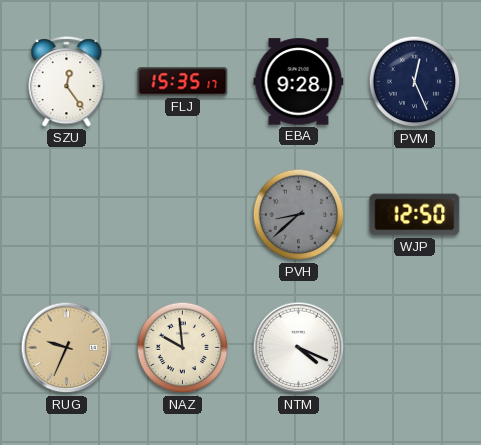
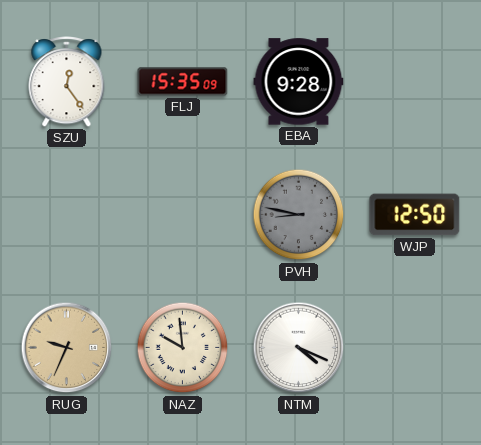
FLJ: 15:35:17 -> 15:35:09 (183, 82)
PVM: 12:26 -> none (415, 82)
PVH: 8:38 -> 8:47 (299, 215)
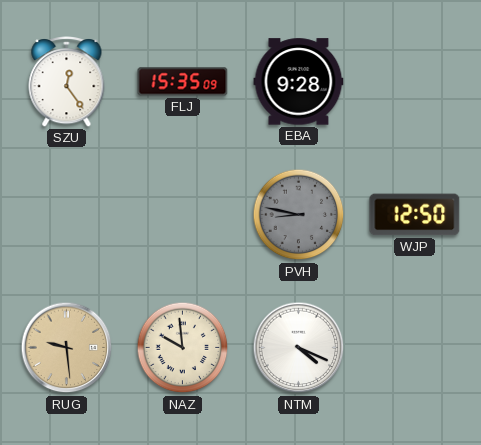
RUG: 9:34 -> 9:29 (67, 348)
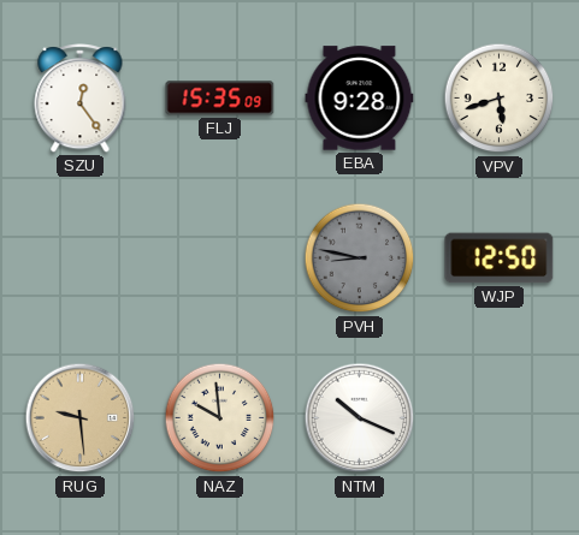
VPV: none -> 5:42 (500, 99)
NTM: 4:19 -> 10:19 (360, 418)
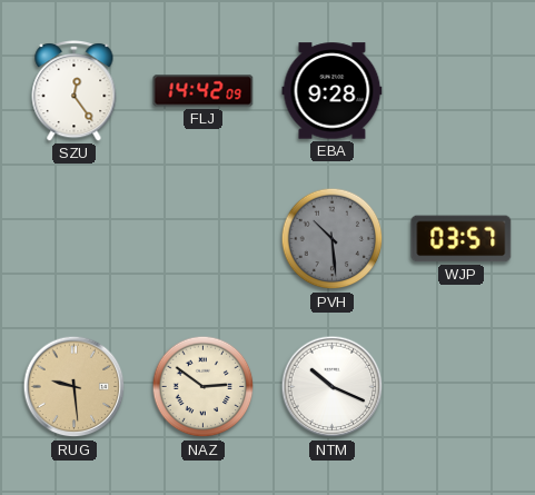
FLJ: 15:35 -> 14:42 (204, 91)
VPV: 5:42 -> none (500, 99)
PVH: 8:47 -> 10:29 (333, 239)
WJP: 12:50 -> 03:57 (462, 239)
NAZ: 9:59 -> 2:51 (204, 387)
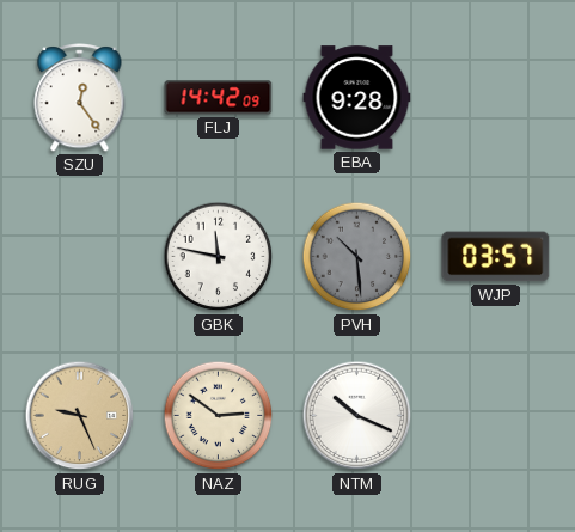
GBK: none -> 11:47 (219, 257)
RUG: 9:29 -> 9:26 (80, 416)
